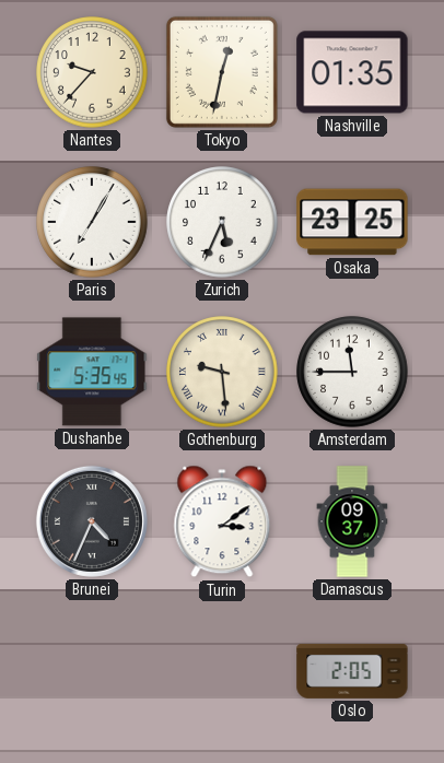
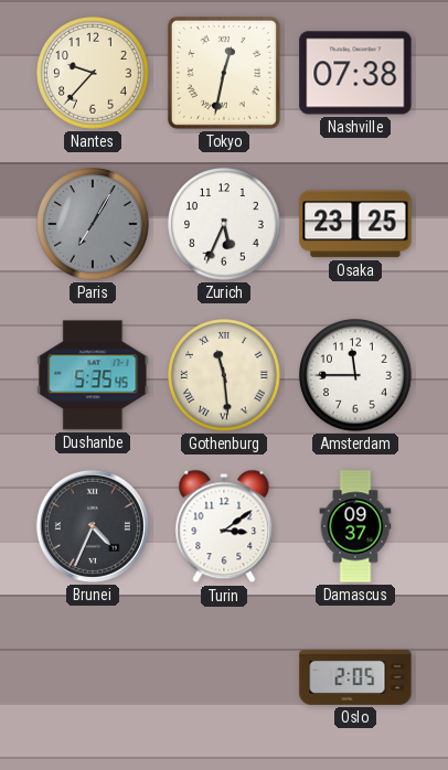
Nashville: 01:35 -> 07:38 (355, 73)
Paris dial: white -> grey (93, 224)
Gothenburg: 9:29 -> 11:29 (224, 375)
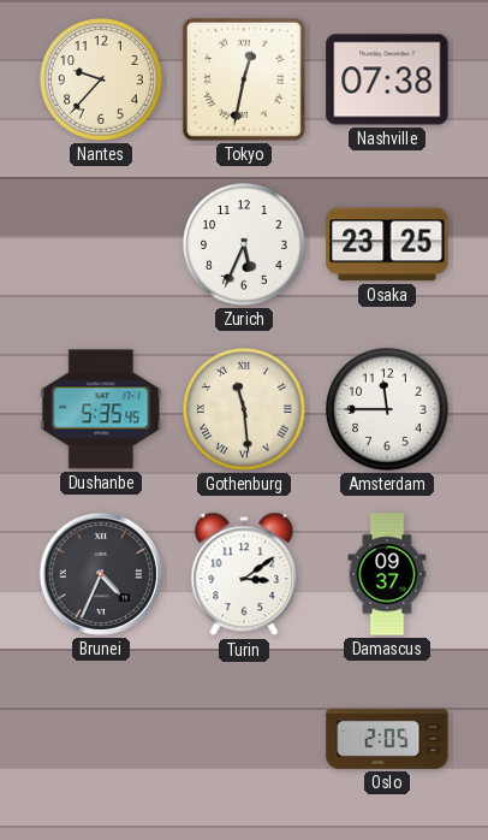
Paris: 7:05 -> none (93, 224)
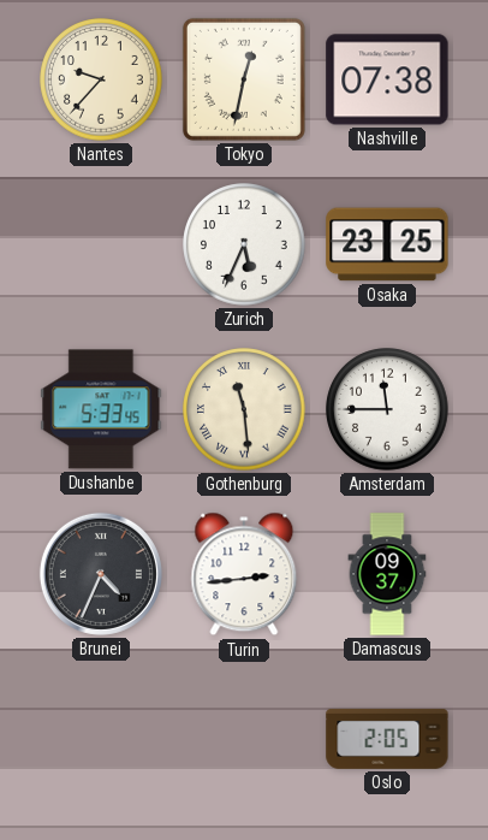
Dushanbe: 5:35 -> 5:33 (101, 409)
Turin: 3:09 -> 2:44 (244, 574)
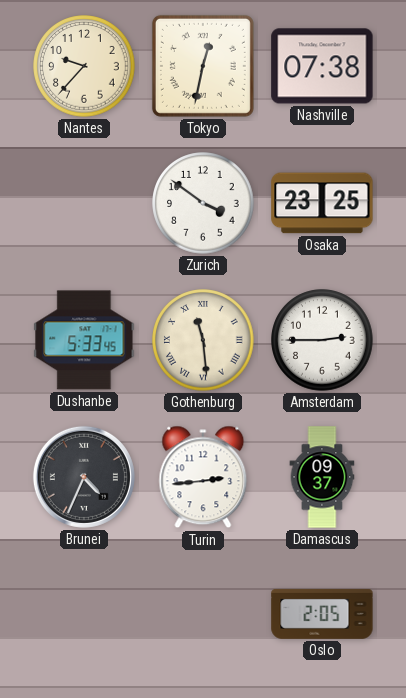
Zurich: 5:34 -> 3:51 (203, 203)
Amsterdam: 11:45 -> 2:45 (322, 340)
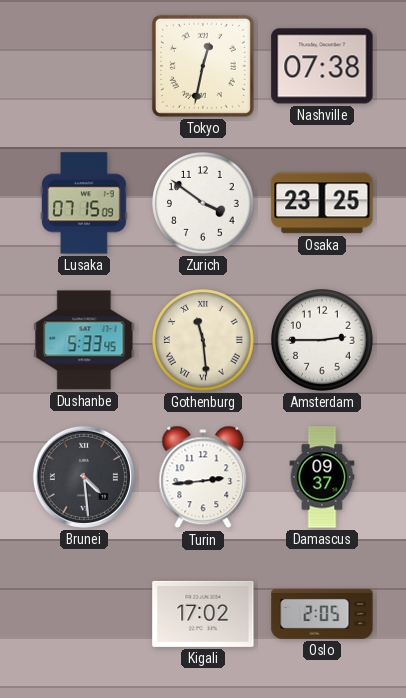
Nantes: 9:37 -> none (84, 66)
Lusaka: none -> 07:15 (84, 203)
Brunei: 4:34 -> 4:29 (84, 477)
Kigali: none -> 17:02 (203, 614)
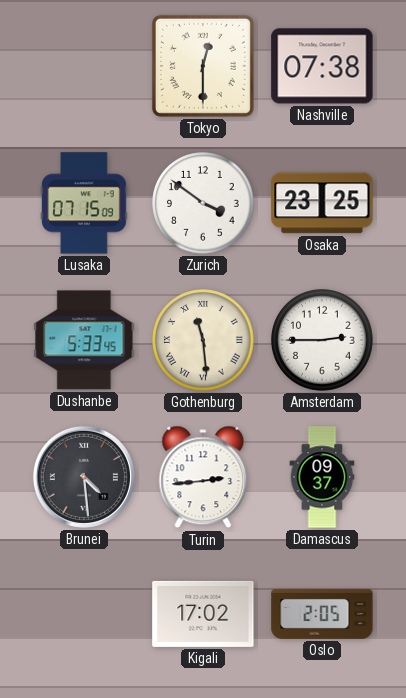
Tokyo: 12:32 -> 12:30 (203, 66)
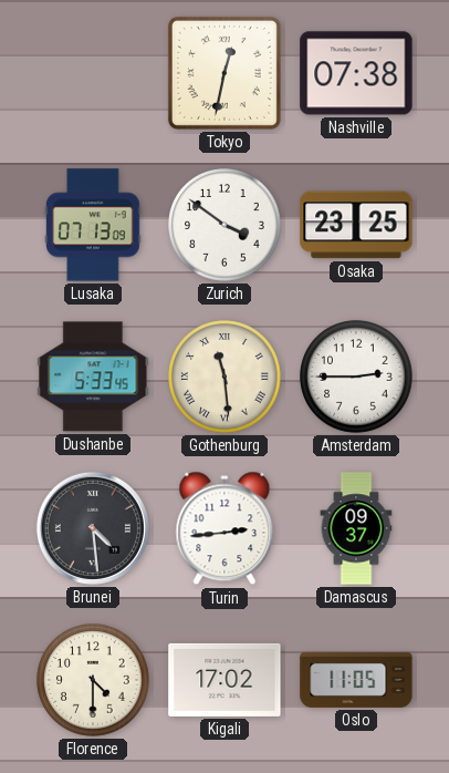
Tokyo: 12:30 -> 12:32 (224, 73)
Lusaka: 07:15 -> 07:13 (93, 225)
Florence: none -> 4:30 (93, 680)
Oslo: 2:05 -> 11:05 (356, 680)
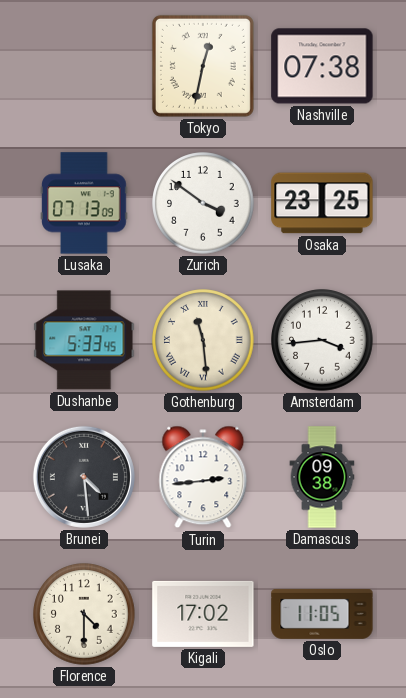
Amsterdam: 2:45 -> 3:44 (322, 340)
Damascus: 09:37 -> 09:38 (322, 477)
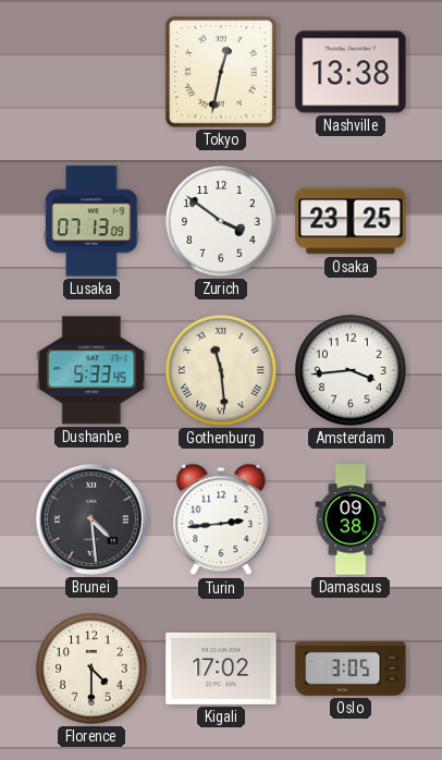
Nashville: 07:38 -> 13:38 (351, 72)
Oslo: 11:05 -> 3:05 (351, 669)
